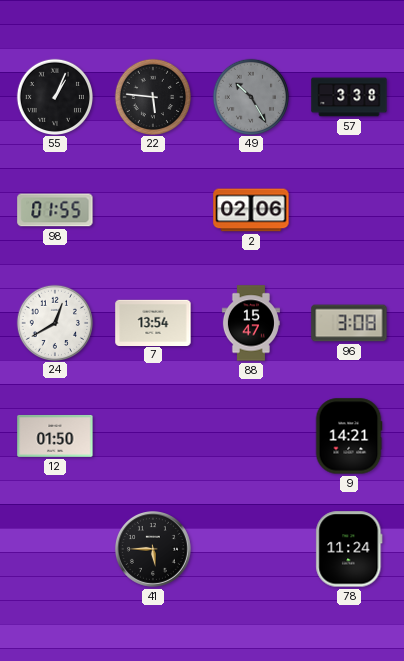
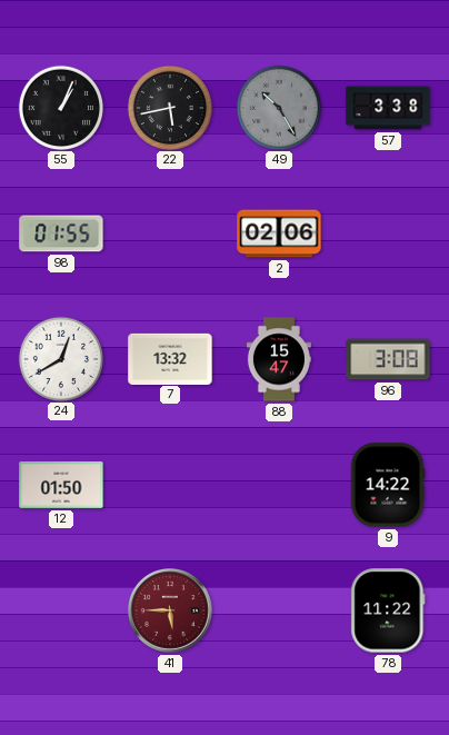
22: 5:46 -> 5:43 (169, 107)
7: 13:54 -> 13:32 (170, 358)
9: 14:21 -> 14:22 (388, 485)
41 dial: black -> burgundy (171, 612)
78: 11:24 -> 11:22 (388, 610)
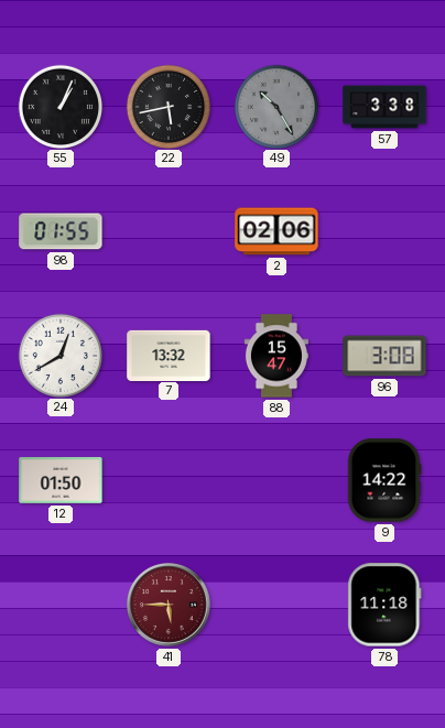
78: 11:22 -> 11:18 (384, 605)
